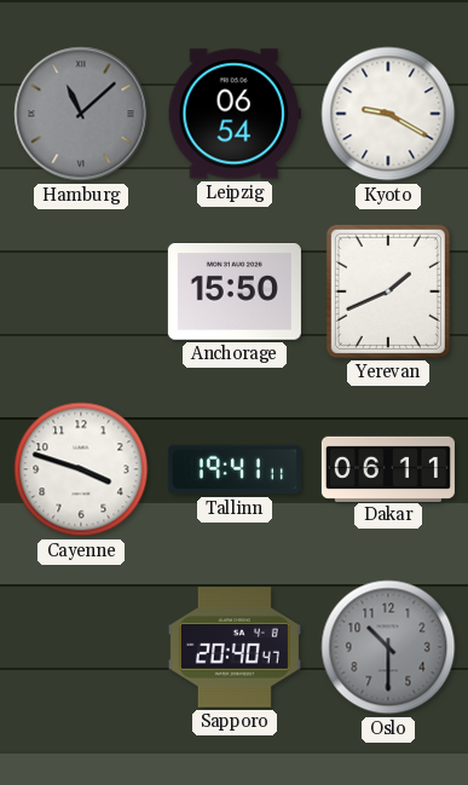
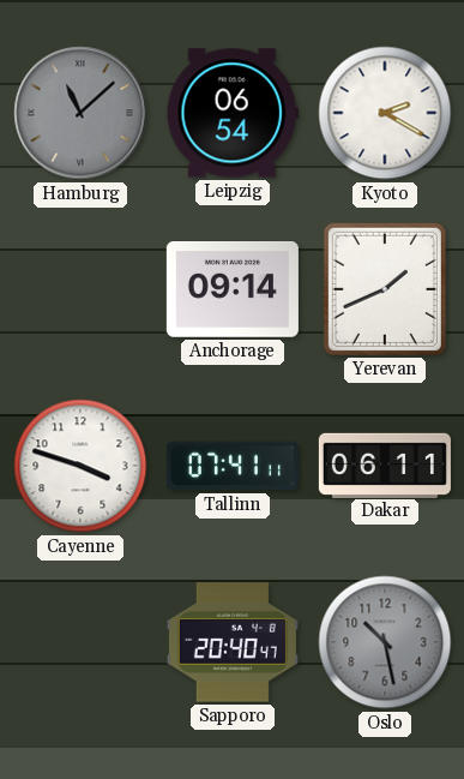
Kyoto: 9:20 -> 2:20 (385, 113)
Anchorage: 15:50 -> 09:14 (233, 290)
Tallinn: 19:41 -> 07:41 (233, 466)
Oslo: 10:30 -> 10:28 (385, 642)
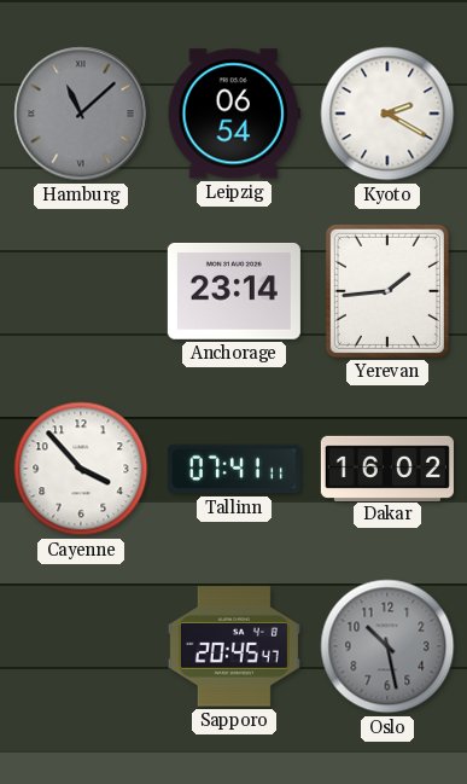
Anchorage: 09:14 -> 23:14 (234, 292)
Yerevan: 1:41 -> 1:44 (387, 291)
Cayenne: 3:48 -> 3:53 (81, 469)
Dakar: 06:11 -> 16:02 (387, 468)
Sapporo: 20:40 -> 20:45 (234, 646)
